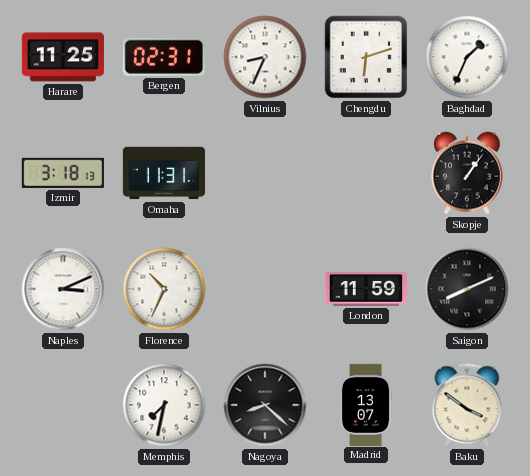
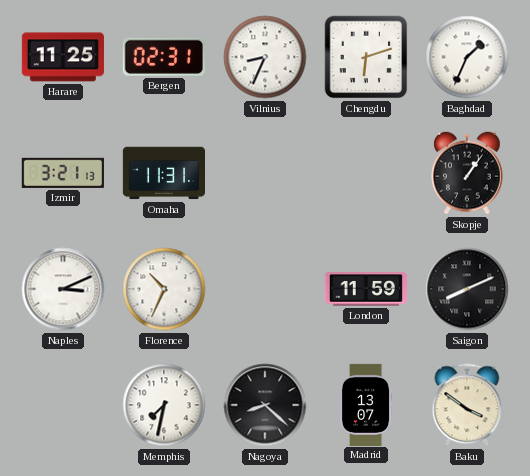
Izmir: 3:18 -> 3:21 (63, 173)
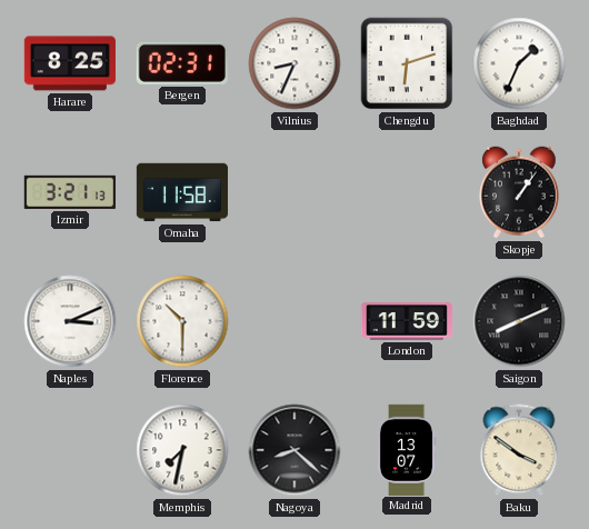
Harare: 11:25 -> 8:25 (70, 63)
Omaha: 11:31 -> 11:58 (181, 192)
Florence: 10:34 -> 10:30 (182, 321)
